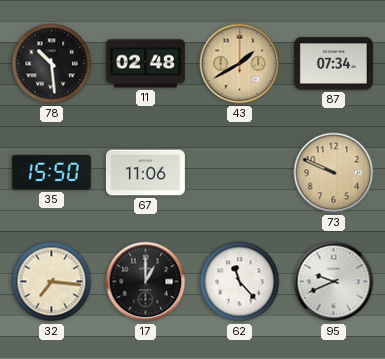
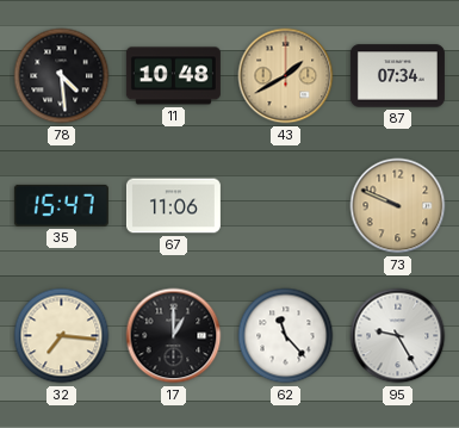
78: 10:29 -> 4:29 (62, 76)
11: 02:48 -> 10:48 (173, 76)
35: 15:50 -> 15:47 (61, 205)
95: 9:41 -> 9:25 (398, 336)
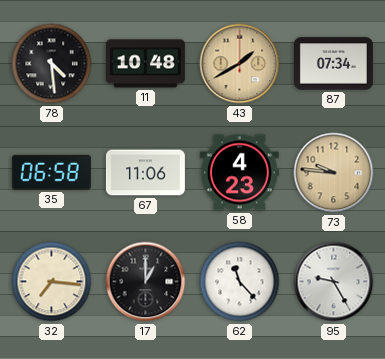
35: 15:47 -> 06:58 (51, 172)
58: none -> 4:23 (239, 173)
73: 9:49 -> 9:46 (334, 173)
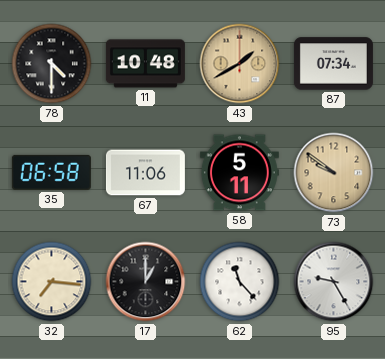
78: 4:29 -> 4:30 (52, 64)
58: 4:23 -> 5:11 (239, 173)
73: 9:46 -> 9:51 (334, 173)
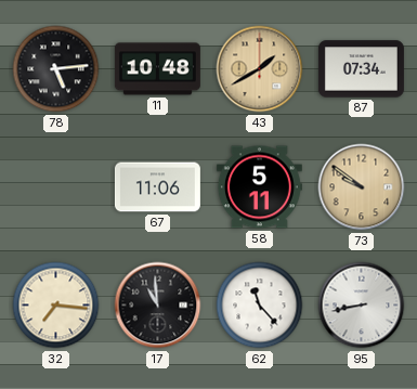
78: 4:30 -> 5:14 (56, 69)
35: 06:58 -> none (51, 172)
17: 1:00 -> 10:59 (158, 306)
95: 9:25 -> 8:43 (362, 306)
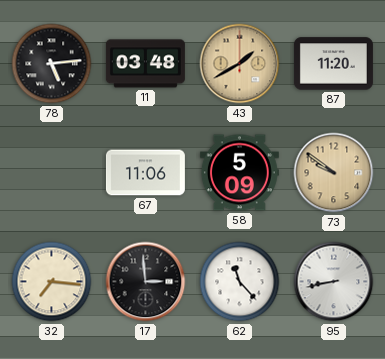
11: 10:48 -> 03:48 (145, 64)
87: 07:34 -> 11:20 (333, 64)
58: 5:11 -> 5:09 (239, 173)
17: 10:59 -> 2:59 (146, 282)
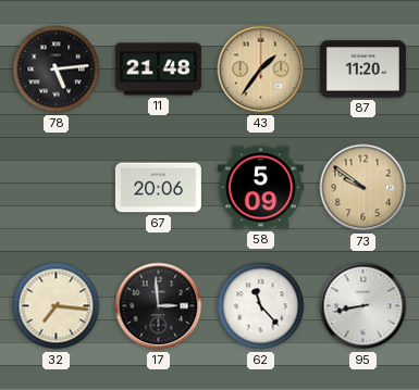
11: 03:48 -> 21:48 (158, 70)
43: 1:40 -> 1:36 (261, 70)
67: 11:06 -> 20:06 (158, 188)
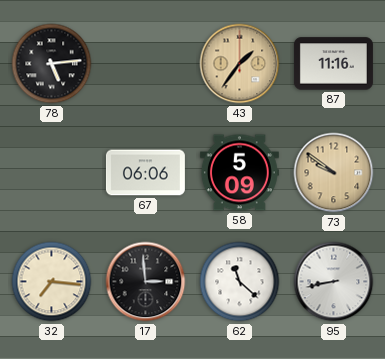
11: 21:48 -> none (158, 70)
87: 11:20 -> 11:16 (333, 64)
67: 20:06 -> 06:06 (145, 173)
62: 11:23 -> 11:22 (240, 282)
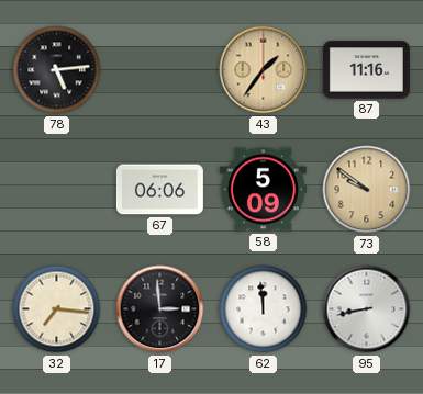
62: 11:22 -> 11:59 (264, 309)
